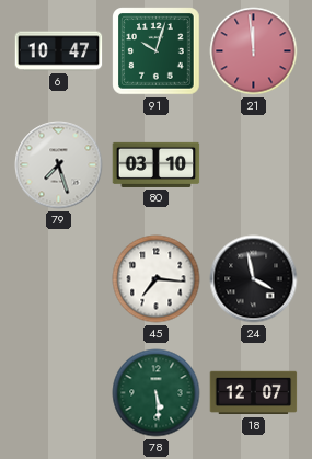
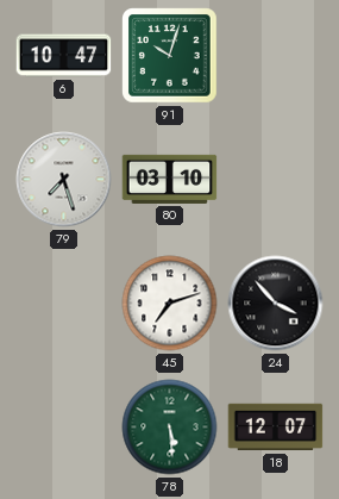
21: 11:59 -> none (254, 51)
45: 7:16 -> 7:12 (170, 304)
24: 3:58 -> 3:53 (276, 304)
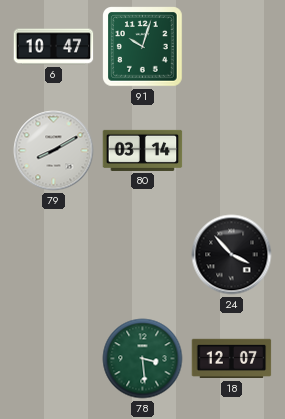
79: 7:27 -> 8:10 (54, 151)
80: 03:10 -> 03:14 (143, 150)
45: 7:12 -> none (170, 304)
78: 5:29 -> 3:29 (143, 359)
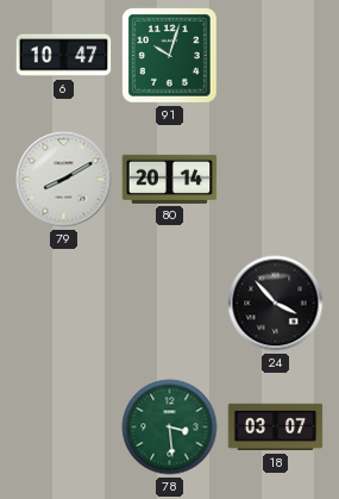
80: 03:14 -> 20:14 (170, 179)
18: 12:07 -> 03:07 (276, 428)
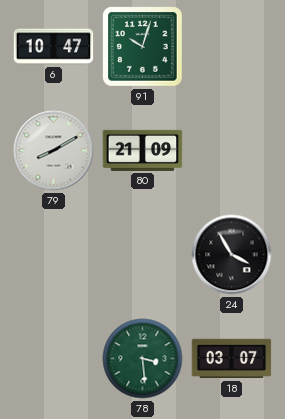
80: 20:14 -> 21:09 (143, 150)
24: 3:53 -> 3:55 (232, 255)
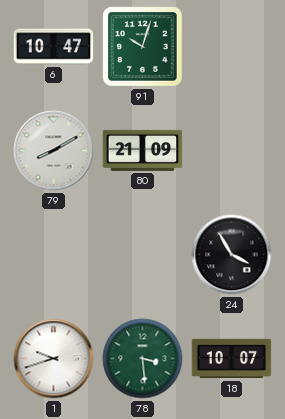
1: none -> 9:42 (54, 359)
18: 03:07 -> 10:07 (232, 359)
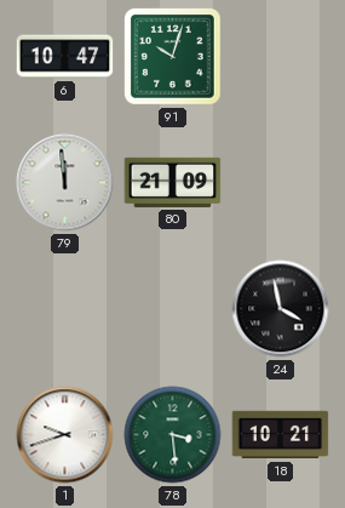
79: 8:10 -> 11:59 (65, 183)
24: 3:55 -> 3:58 (281, 309)
18: 10:07 -> 10:21 (281, 435)
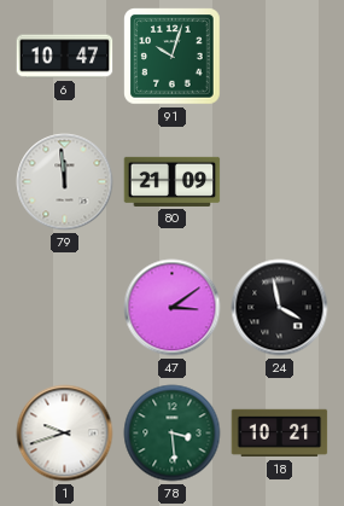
47: none -> 3:09 (173, 308)
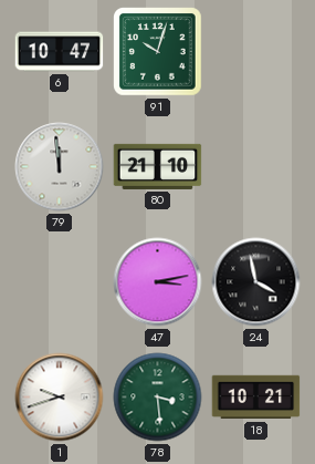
80: 21:09 -> 21:10 (158, 166)
47: 3:09 -> 3:13 (158, 282)
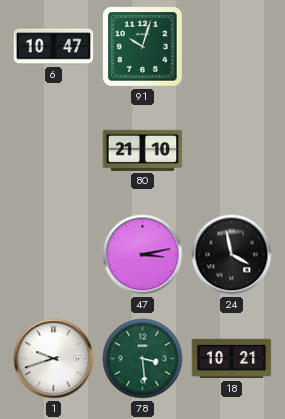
79: 11:59 -> none (60, 167)
